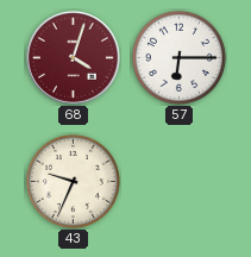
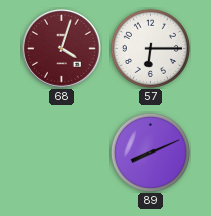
43: 9:34 -> none (73, 181)
89: none -> 8:11 (150, 152)
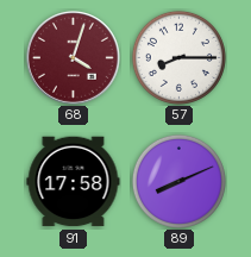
57: 6:15 -> 8:15 (178, 57)
91: none -> 17:58 (74, 182)
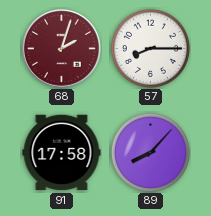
68: 4:03 -> 2:03 (62, 49)
89: 8:11 -> 8:07 (150, 152)
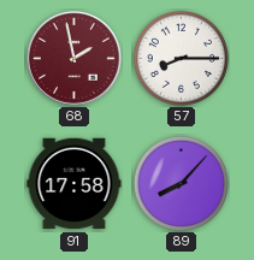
68: 2:03 -> 1:58 (75, 59)
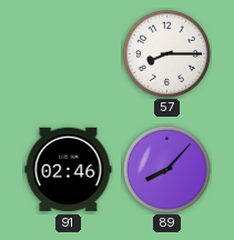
68: 1:58 -> none (75, 59)
91: 17:58 -> 02:46 (69, 170)
